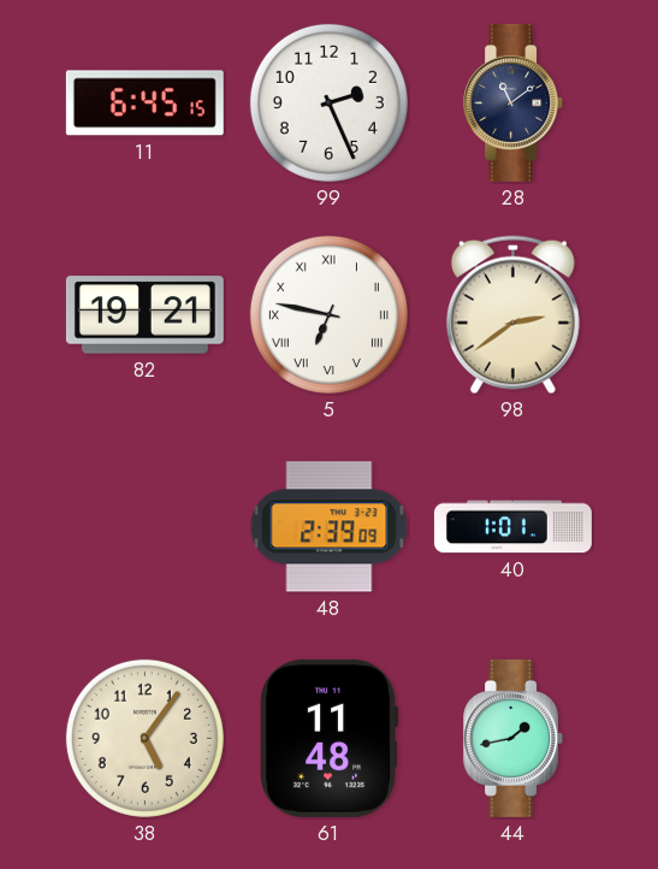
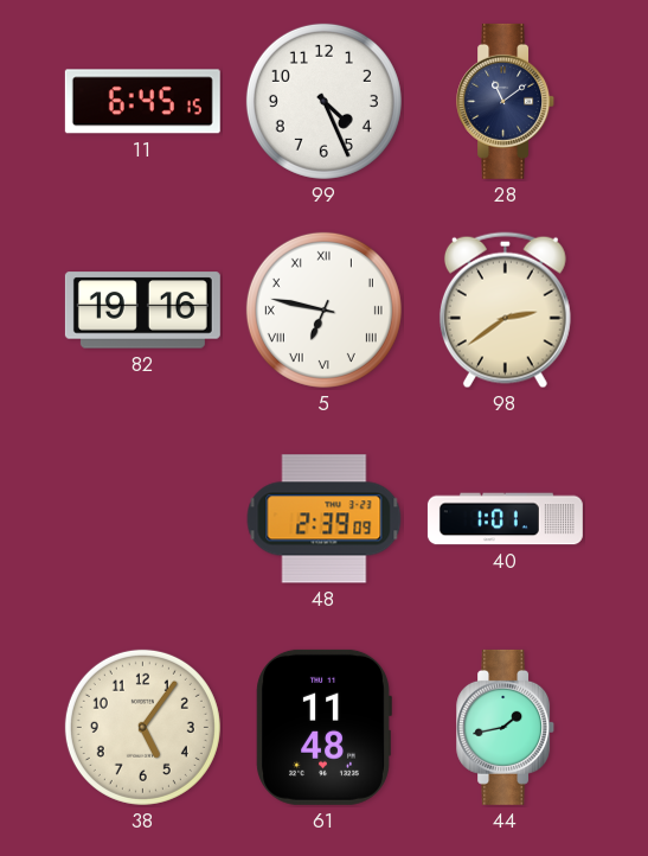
99: 2:26 -> 4:26 (323, 101)
82: 19:21 -> 19:16 (142, 311)
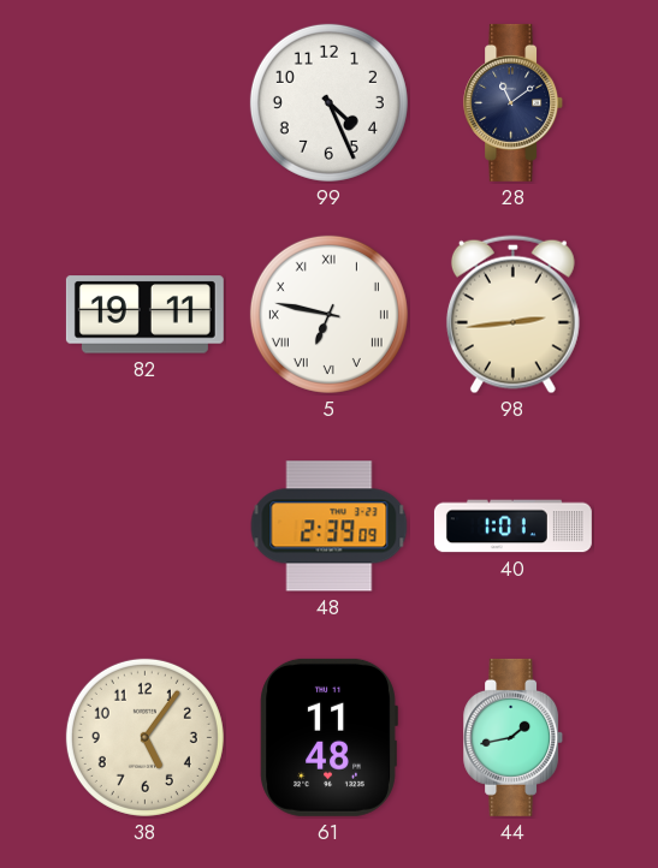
11: 6:45 -> none (142, 102)
82: 19:16 -> 19:11 (144, 315)
98: 2:39 -> 2:44 (512, 315)
